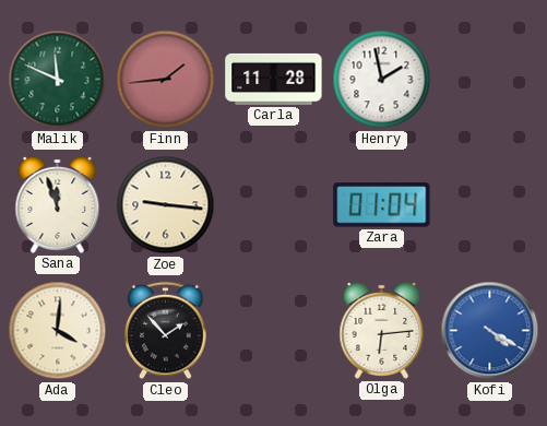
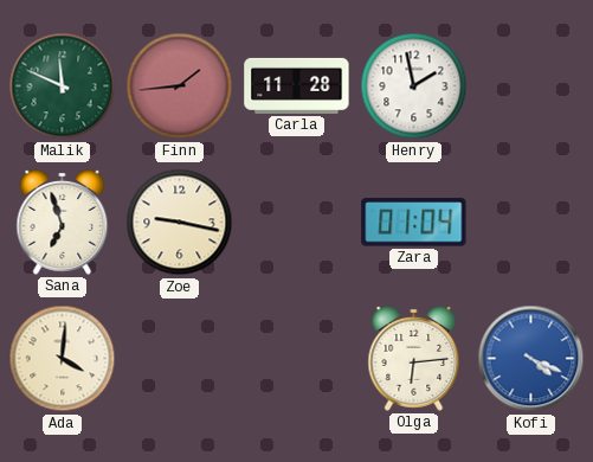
Sana: 11:57 -> 6:57 (63, 223)
Zoe: 9:16 -> 9:17 (180, 223)
Cleo: 1:53 -> none (166, 331)
Kofi: 4:20 -> 4:19 (531, 359)
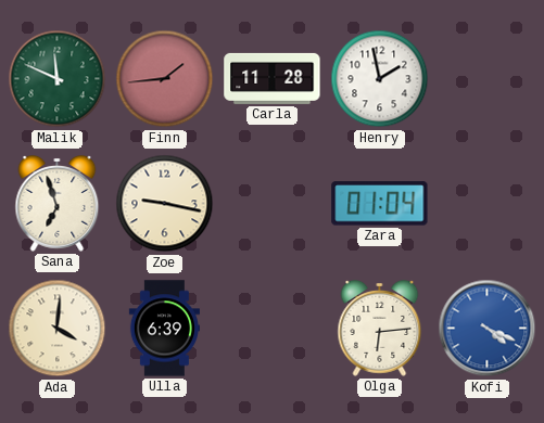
Ulla: none -> 6:39 (164, 329)
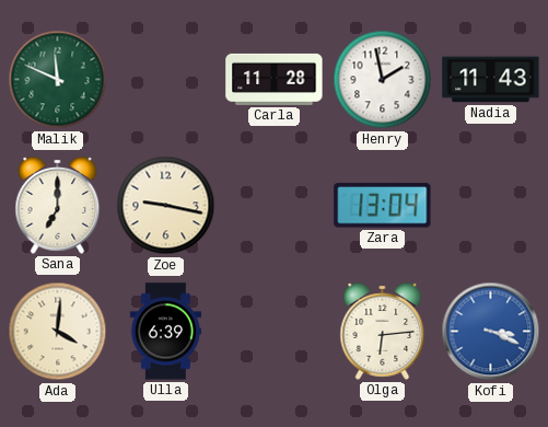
Finn: 1:44 -> none (165, 79)
Nadia: none -> 11:43 (491, 80)
Sana: 6:57 -> 7:00 (58, 206)
Zara: 01:04 -> 13:04 (383, 206)
Kofi: 4:19 -> 3:19 (491, 332)
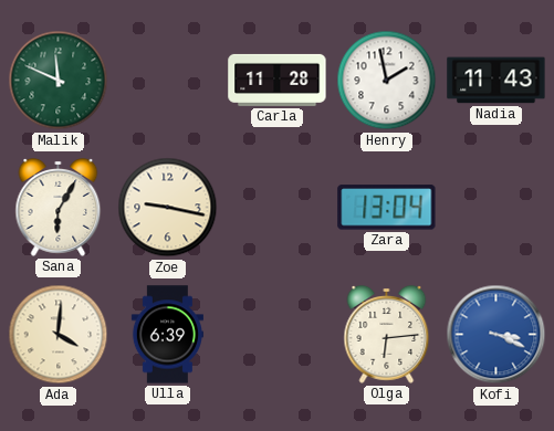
Sana: 7:00 -> 6:05 (59, 208)
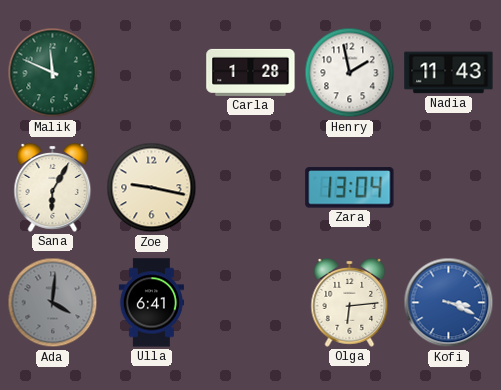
Carla: 11:28 -> 1:28 (251, 72)
Ada dial: cream -> grey (53, 303)
Ulla: 6:39 -> 6:41 (151, 303)
